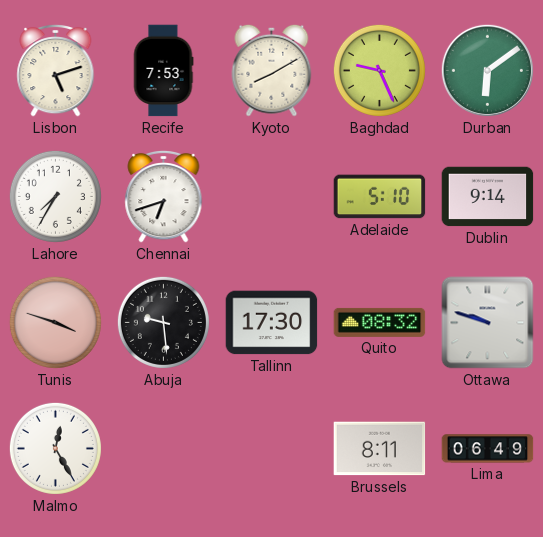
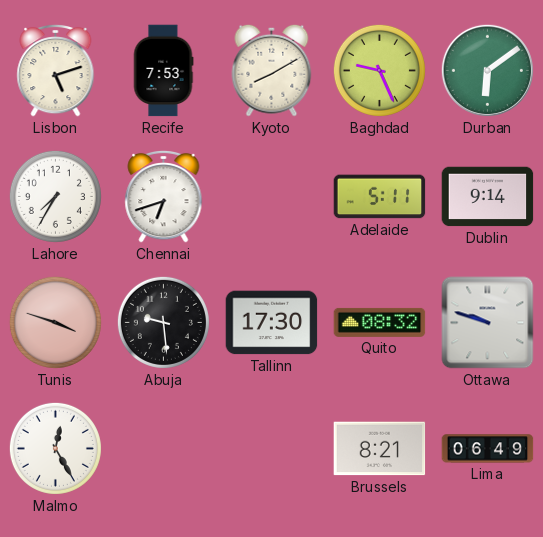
Adelaide: 5:10 -> 5:11 (380, 197)
Brussels: 8:11 -> 8:21 (380, 449)
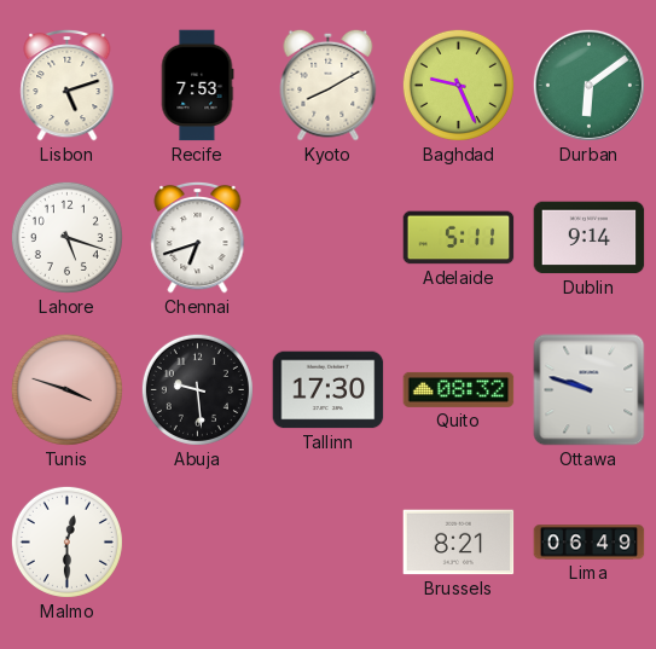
Lahore: 7:35 -> 5:18 (66, 237)
Malmo: 12:25 -> 12:30 (66, 541)
